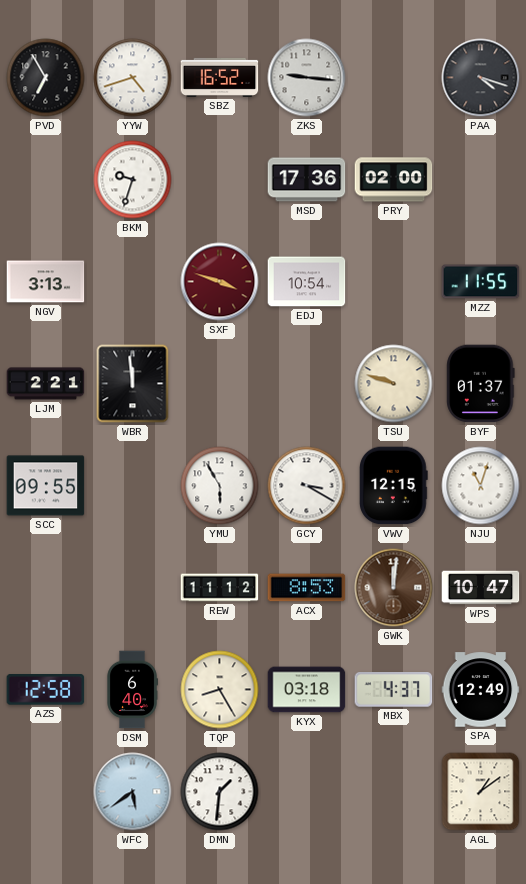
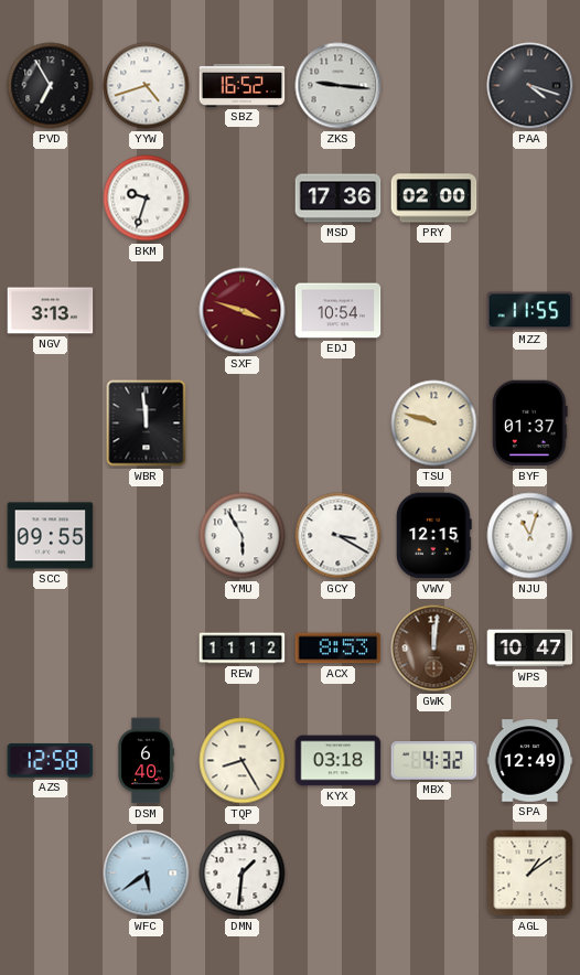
LJM: 2:21 -> none (46, 384)
MBX: 4:37 -> 4:32 (434, 761)
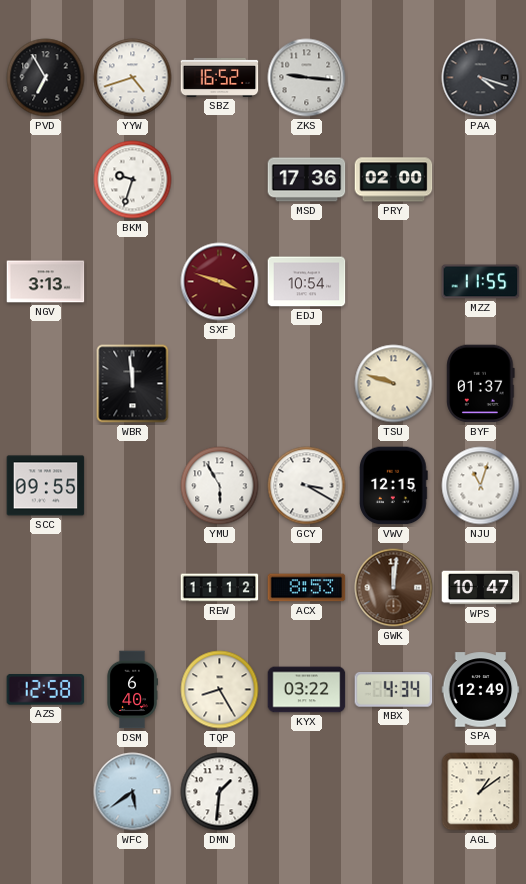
KYX: 03:18 -> 03:22 (307, 690)
MBX: 4:32 -> 4:34 (394, 690)
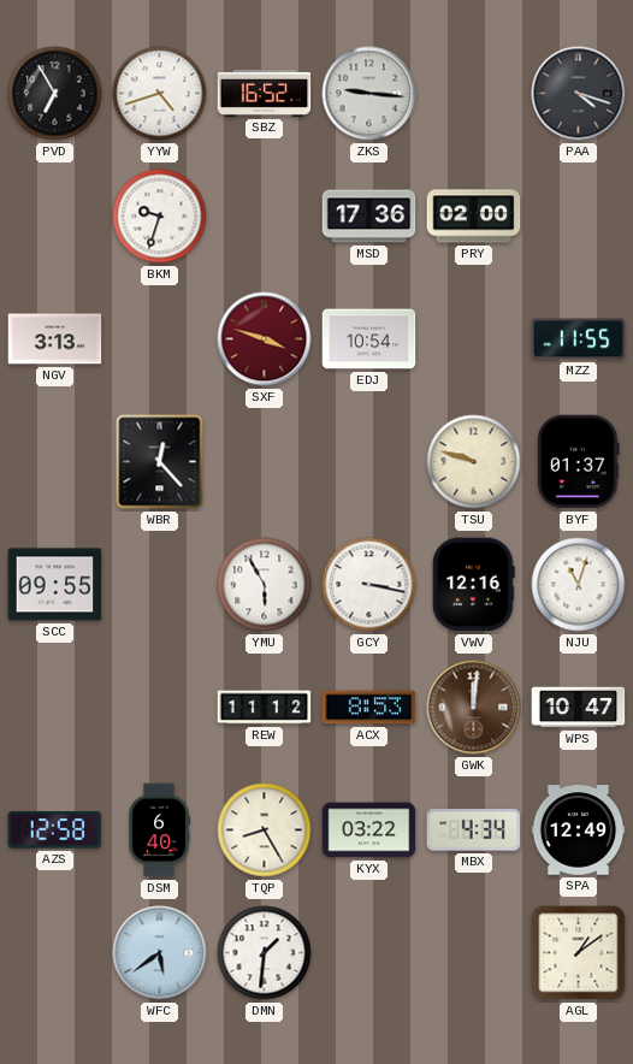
WBR: 11:59 -> 12:23 (160, 462)
GCY: 3:20 -> 3:17 (369, 585)
VWV: 12:15 -> 12:16 (474, 585)
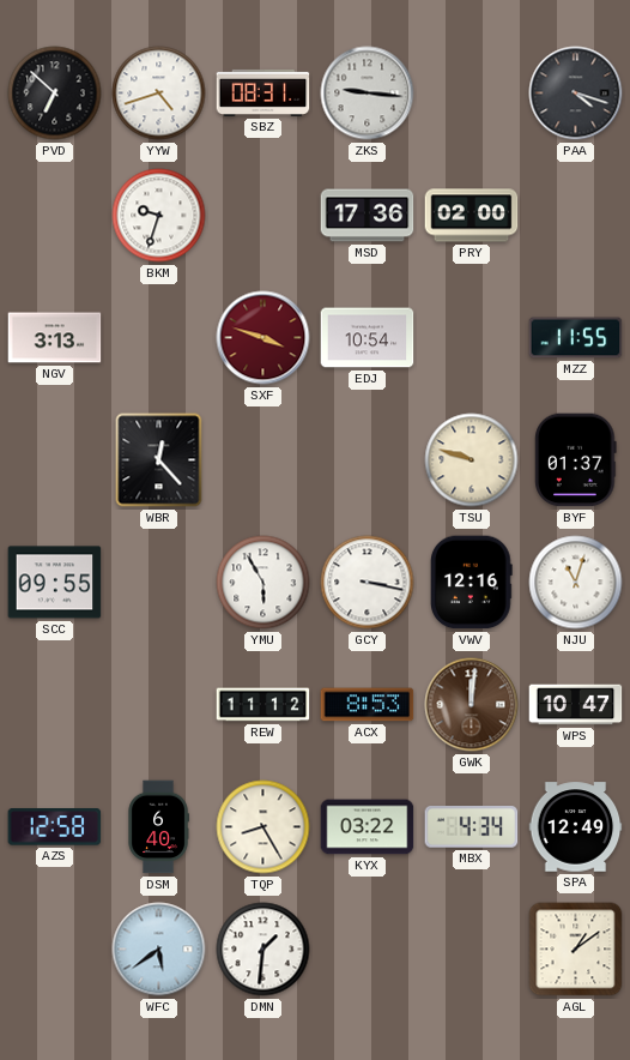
PVD: 6:55 -> 6:52 (55, 94)
SBZ: 16:52 -> 08:31 (263, 92)
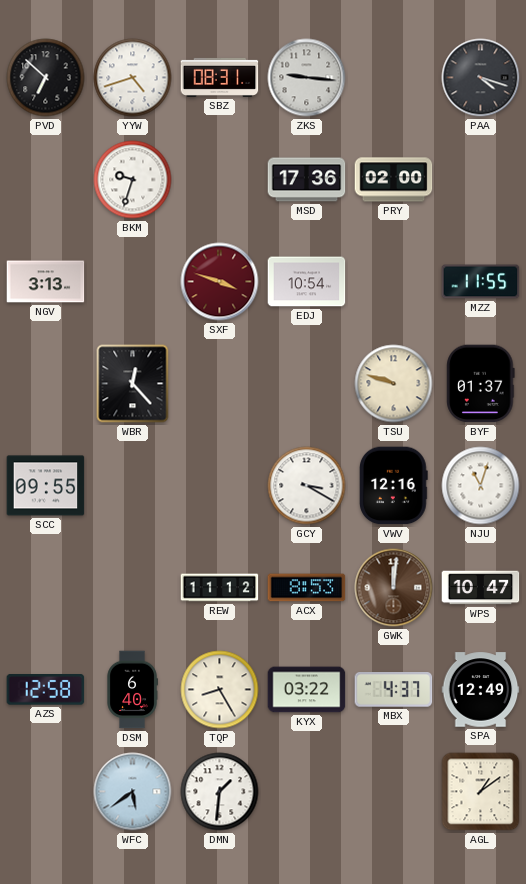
YMU: 5:55 -> none (263, 583)
GCY: 3:17 -> 3:20 (307, 486)
MBX: 4:34 -> 4:37 (394, 690)
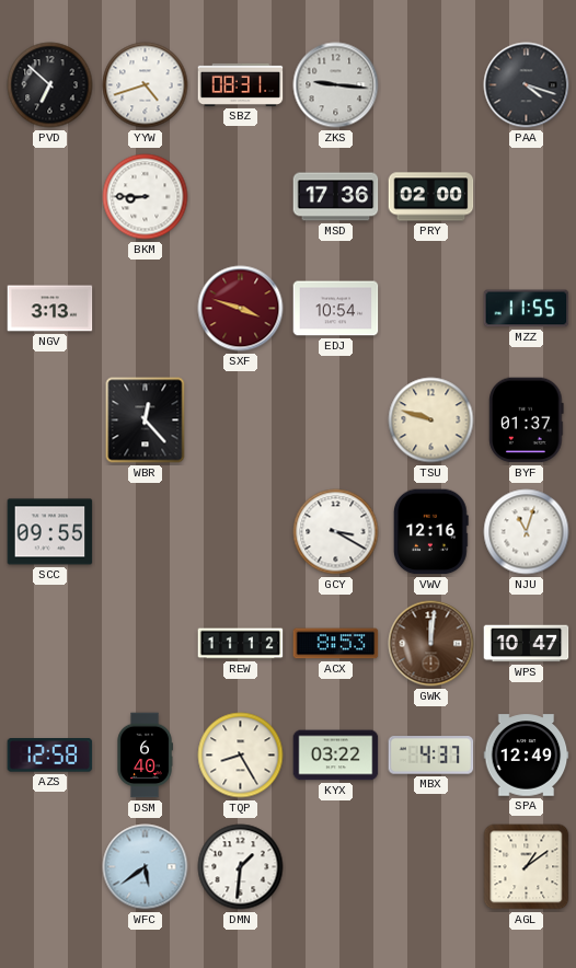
BKM: 9:33 -> 8:45 (146, 197)
